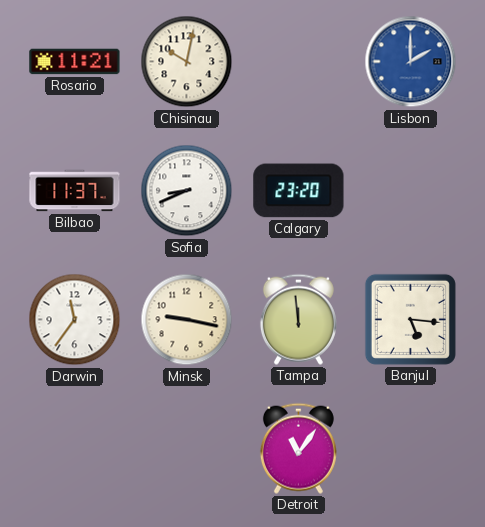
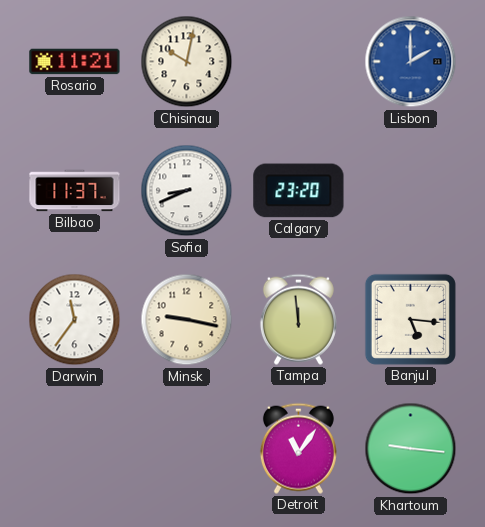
Khartoum: none -> 9:16 (411, 449)
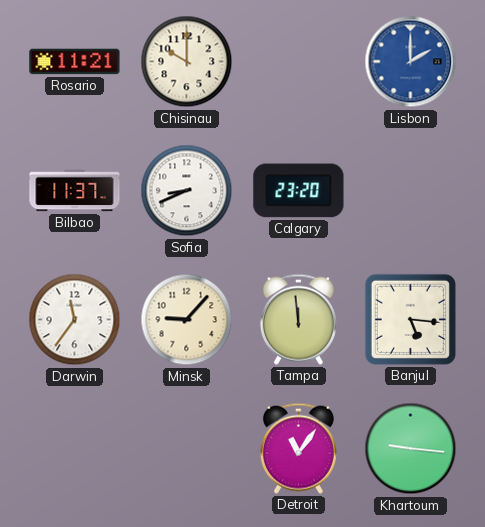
Chisinau: 10:02 -> 10:00 (187, 62)
Minsk: 9:17 -> 9:07 (187, 320)
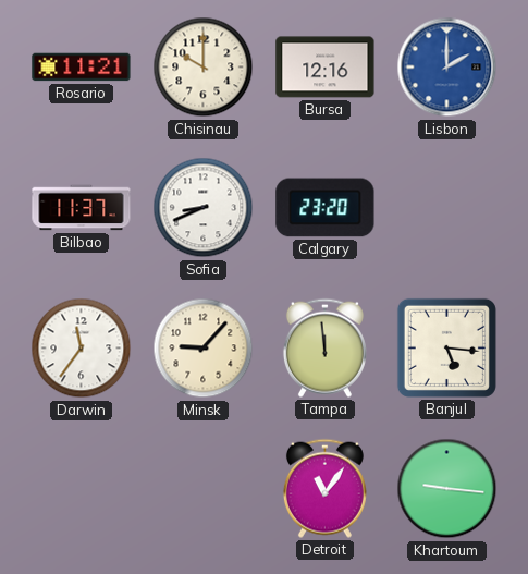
Bursa: none -> 12:16 (326, 68)
